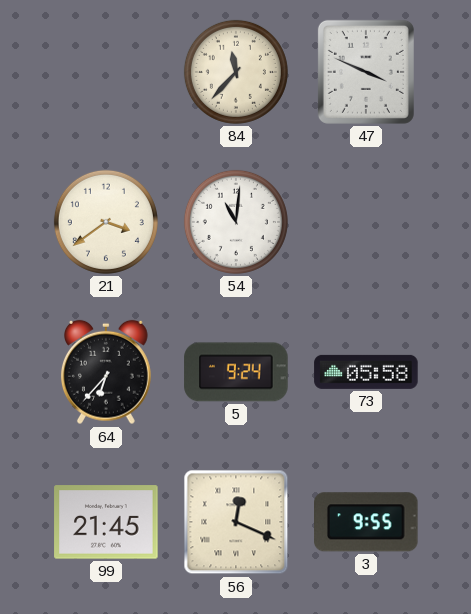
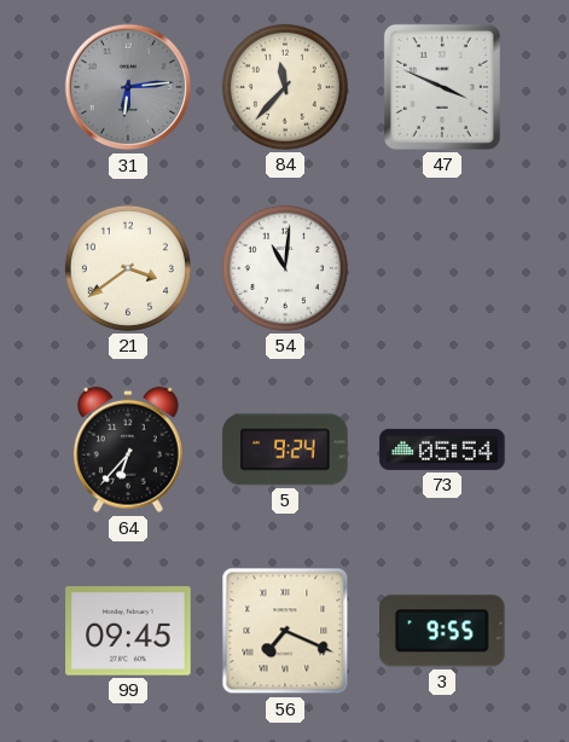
31: none -> 6:14 (128, 87)
73: 05:58 -> 05:54 (442, 450)
99: 21:45 -> 09:45 (128, 631)
56: 12:19 -> 7:19 (285, 631)
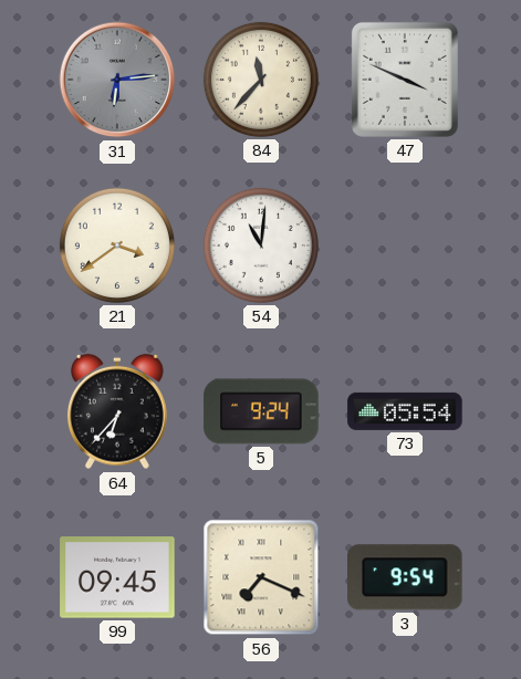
3: 9:55 -> 9:54 (406, 577)
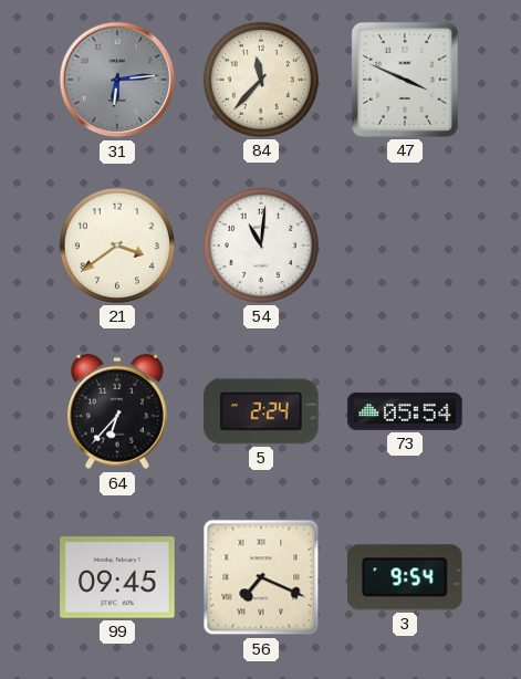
5: 9:24 -> 2:24 (261, 411)
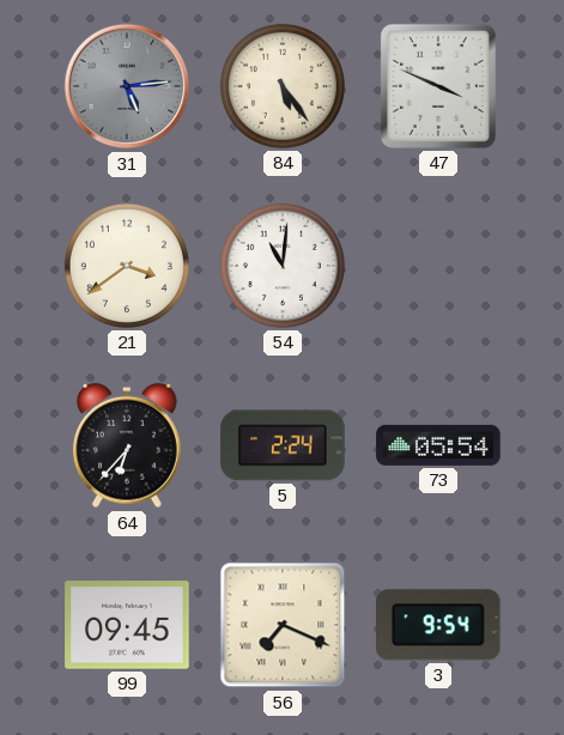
31: 6:14 -> 5:14 (127, 86)
84: 11:37 -> 5:24 (283, 86)
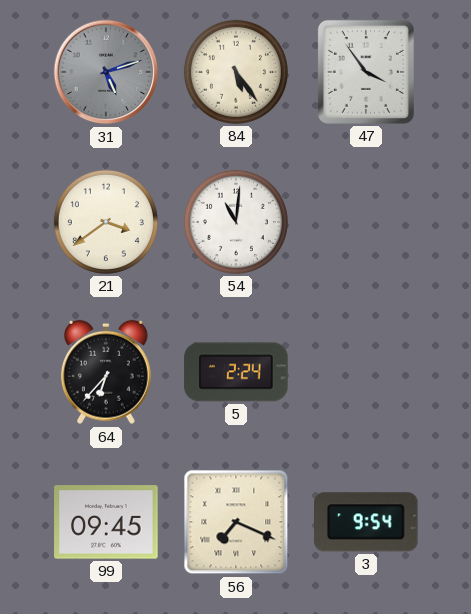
31: 5:14 -> 5:12 (106, 72)
47: 3:49 -> 3:54 (366, 72)
73: 05:54 -> none (438, 445)
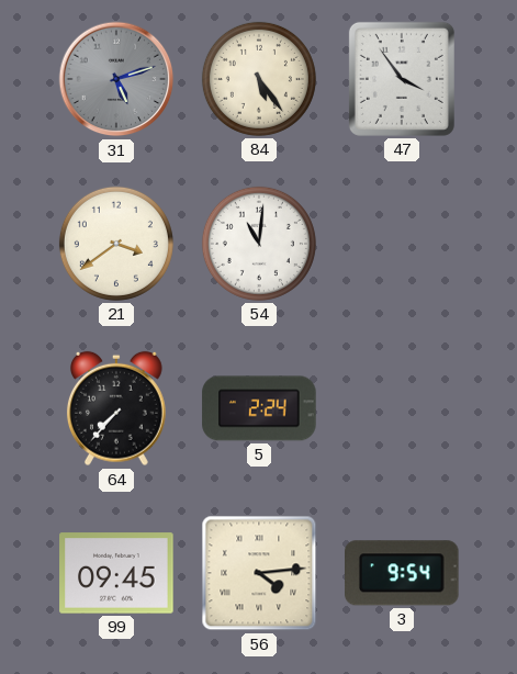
64: 6:37 -> 7:37 (116, 408)
56: 7:19 -> 4:14 (259, 573)
